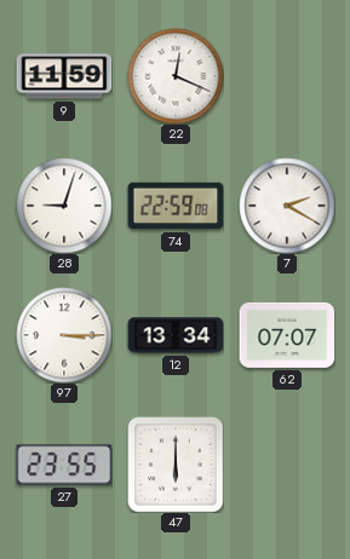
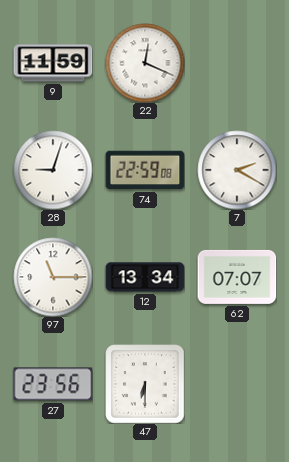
97: 3:15 -> 11:15 (53, 277)
27: 23:55 -> 23:56 (53, 384)
47: 6:00 -> 6:30 (145, 384)
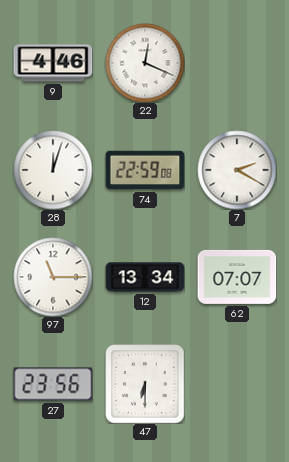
9: 11:59 -> 4:46 (53, 63)
28: 9:03 -> 12:03 (53, 170)
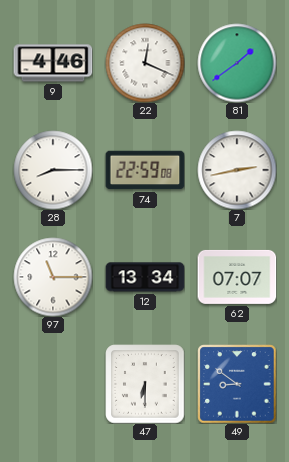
81: none -> 1:39 (237, 63)
28: 12:03 -> 8:15 (53, 170)
7: 2:20 -> 2:43 (237, 170)
27: 23:56 -> none (53, 384)
49: none -> 8:51 (237, 384)
